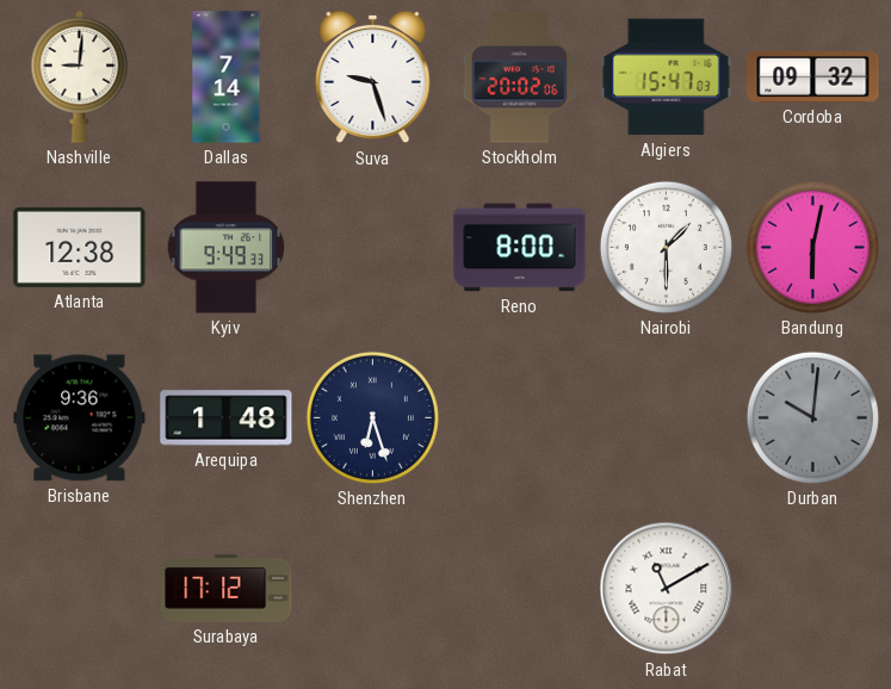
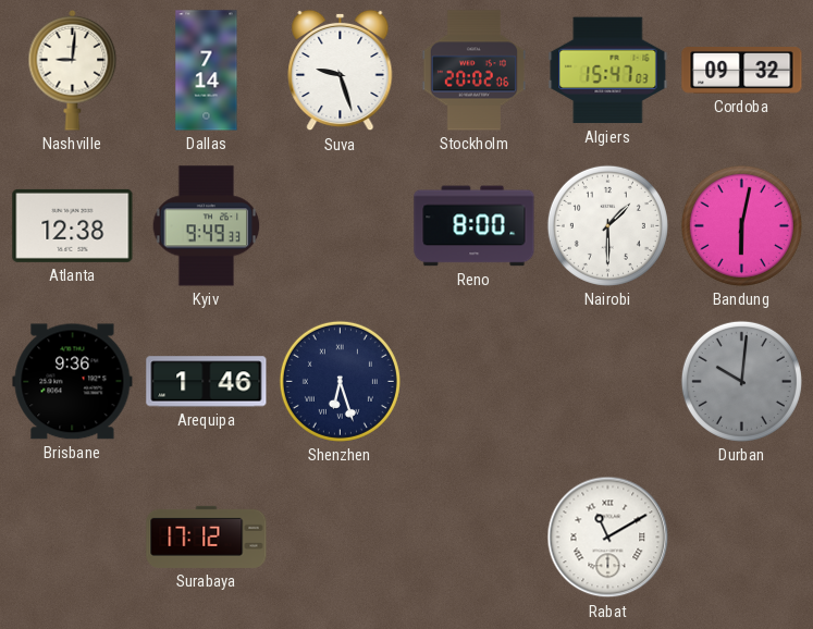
Arequipa: 1:48 -> 1:46 (207, 382)
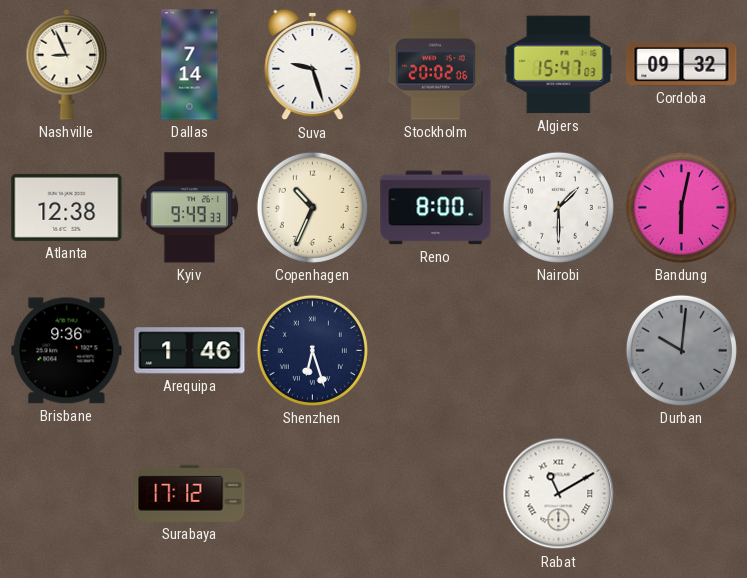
Nashville: 9:01 -> 8:56 (67, 64)
Copenhagen: none -> 10:34 (312, 207)
